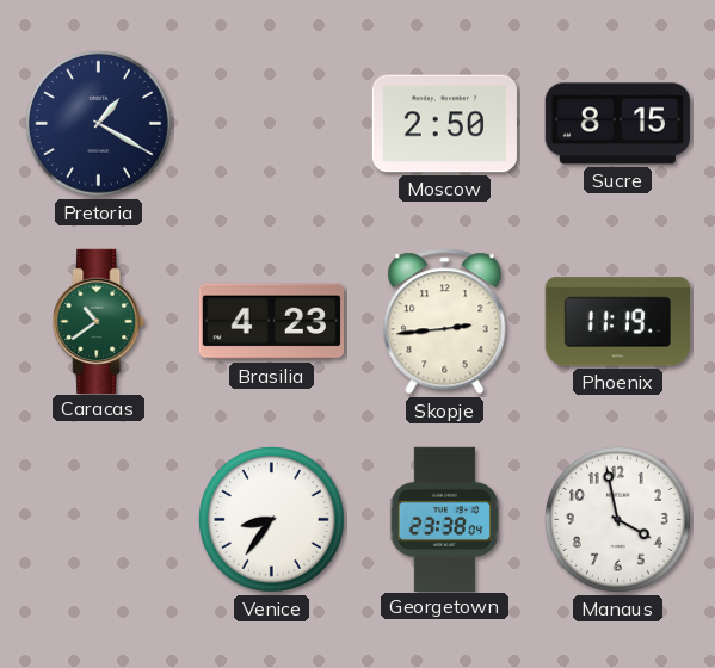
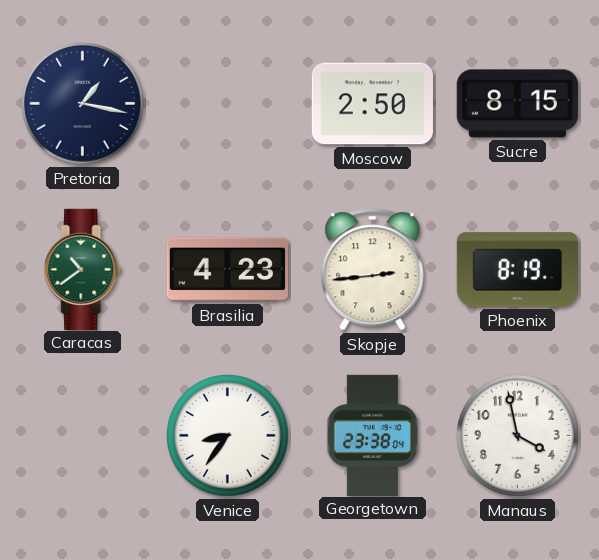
Pretoria: 1:20 -> 1:17 (83, 104)
Phoenix: 11:19 -> 8:19 (517, 270)
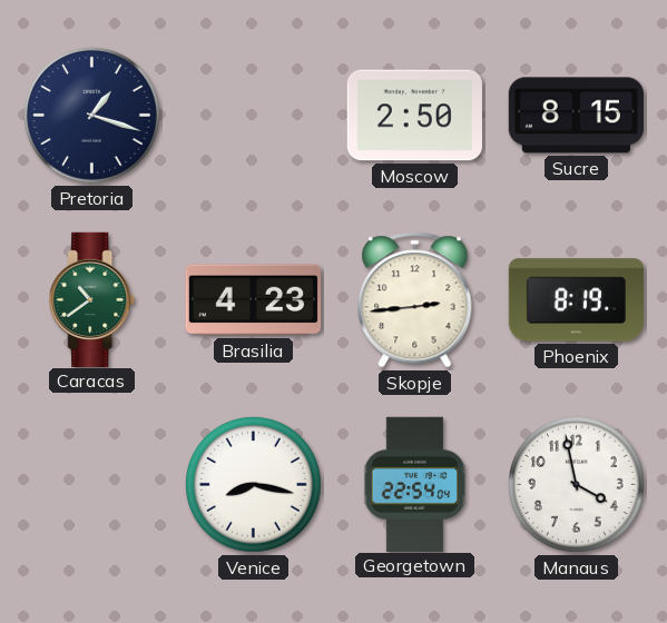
Pretoria: 1:17 -> 1:18 (92, 116)
Venice: 8:36 -> 8:17 (254, 485)
Georgetown: 23:38 -> 22:54 (415, 484)
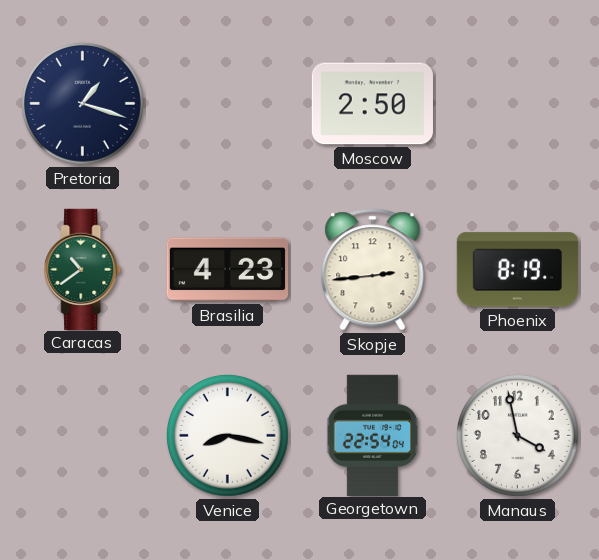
Sucre: 8:15 -> none (576, 116)
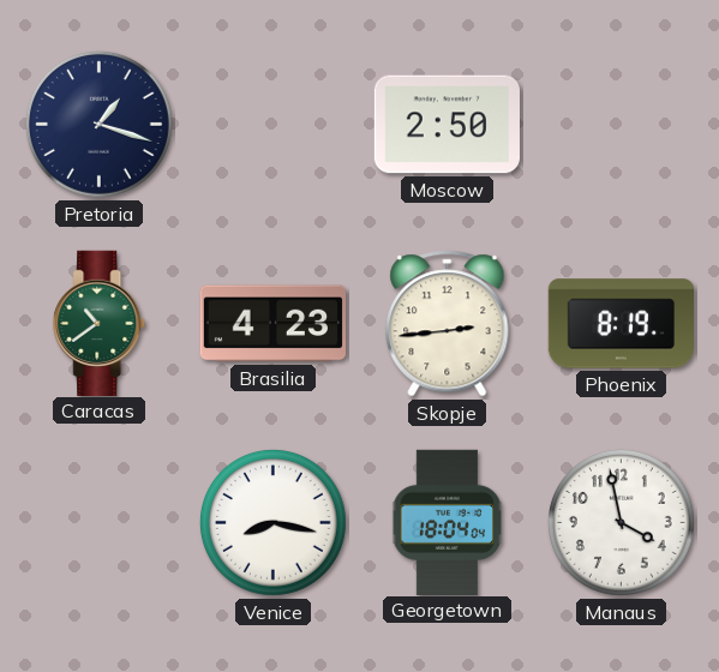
Georgetown: 22:54 -> 18:04 (448, 522)
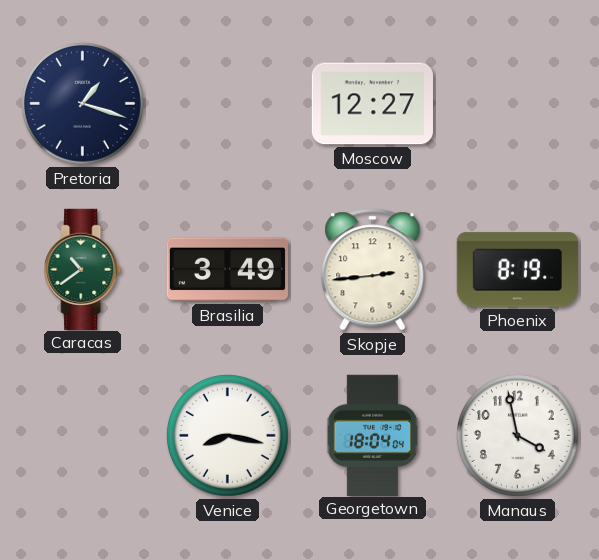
Moscow: 2:50 -> 12:27 (372, 104)
Brasilia: 4:23 -> 3:49 (227, 270)
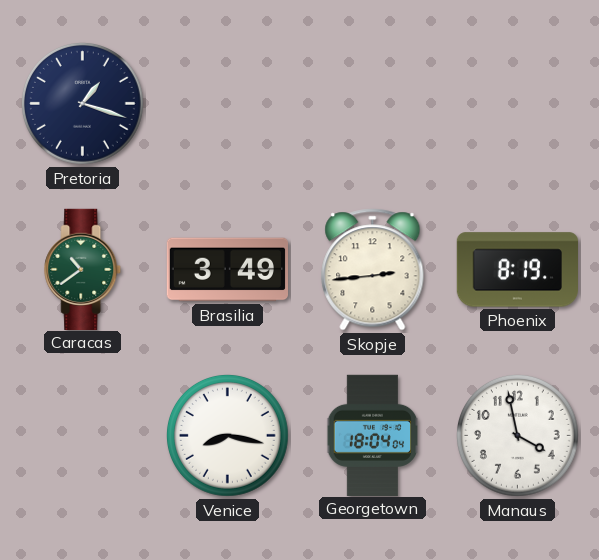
Moscow: 12:27 -> none (372, 104)
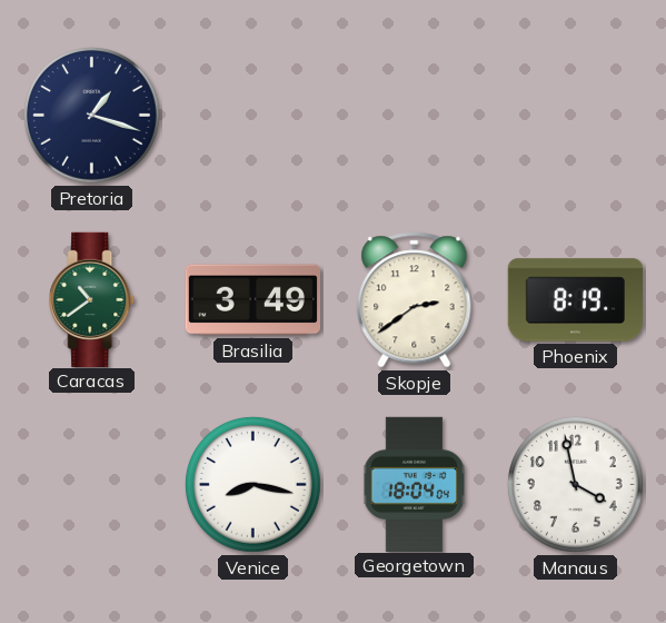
Skopje: 2:44 -> 2:39 (415, 300)
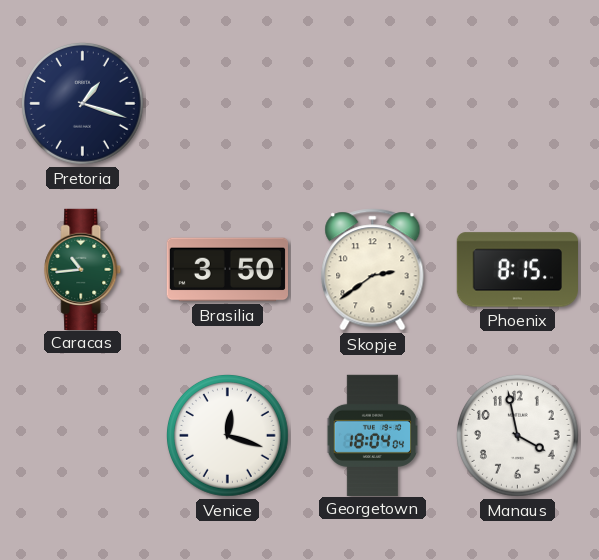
Caracas: 10:39 -> 10:44 (83, 269)
Brasilia: 3:49 -> 3:50 (227, 270)
Phoenix: 8:19 -> 8:15 (517, 270)
Venice: 8:17 -> 12:18 (228, 436)
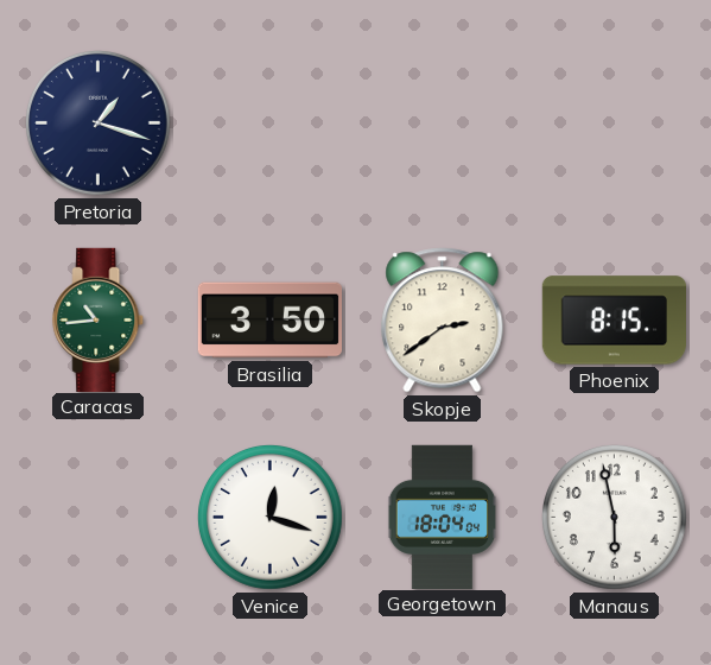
Manaus: 3:58 -> 5:58 (615, 518)
